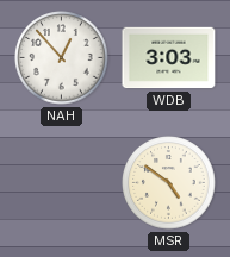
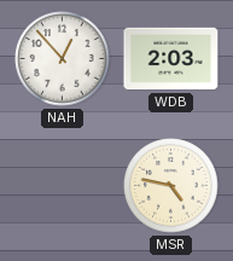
WDB: 3:03 -> 2:03 (171, 59)
MSR: 4:51 -> 4:47 (171, 186)
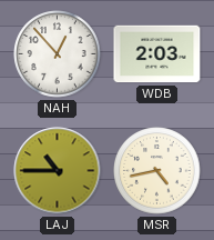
LAJ: none -> 10:45 (58, 171)
MSR: 4:47 -> 4:43 (157, 171)
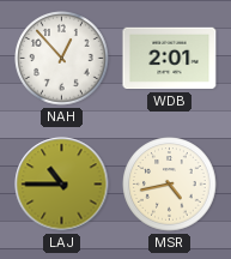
WDB: 2:03 -> 2:01 (170, 59)
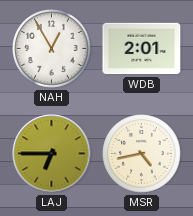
NAH: 12:53 -> 12:55 (52, 49)
LAJ: 10:45 -> 6:45 (52, 154)
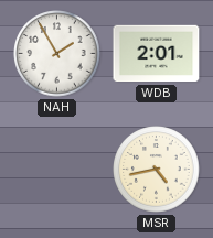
NAH: 12:55 -> 1:55 (57, 54)
LAJ: 6:45 -> none (52, 154)
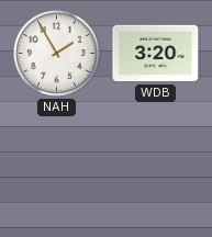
WDB: 2:01 -> 3:20 (156, 54)
MSR: 4:43 -> none (157, 170)
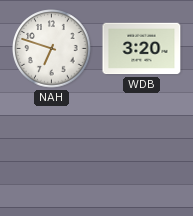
NAH: 1:55 -> 6:48 (52, 49)
